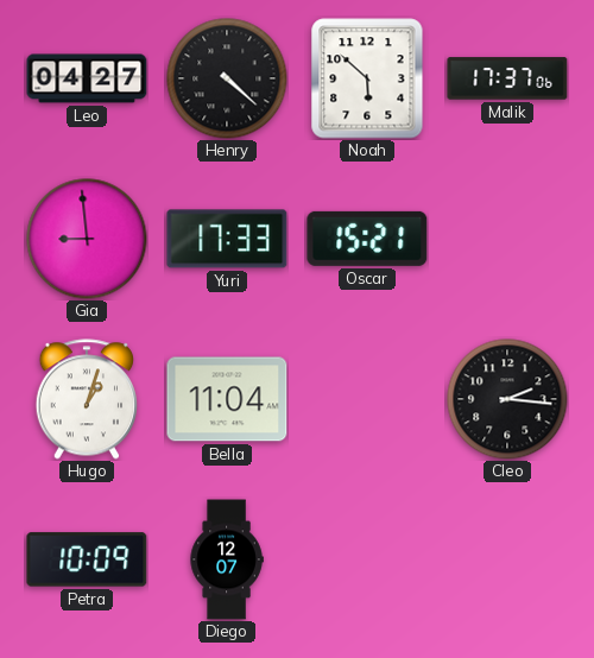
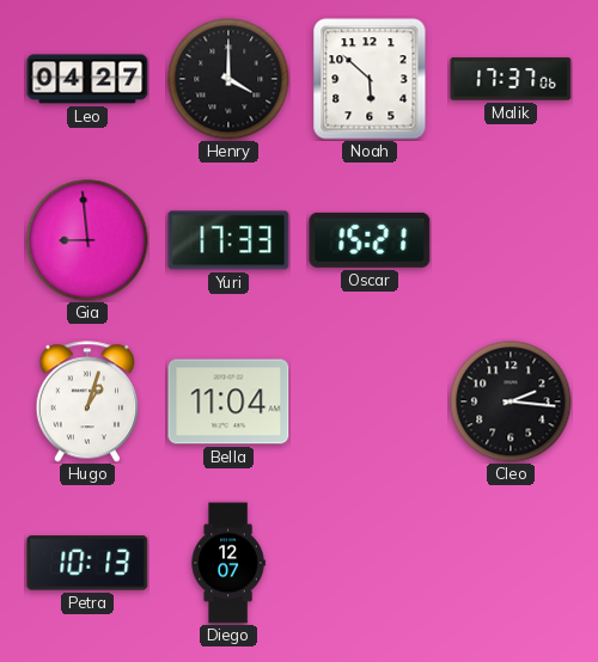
Henry: 4:22 -> 4:00 (228, 79)
Petra: 10:09 -> 10:13 (87, 563)
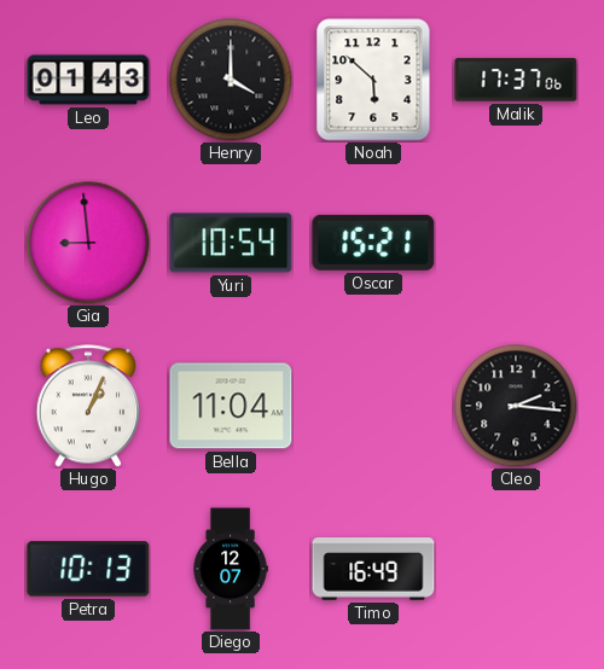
Leo: 04:27 -> 01:43 (88, 80)
Yuri: 17:33 -> 10:54 (231, 243)
Hugo: 1:03 -> 1:04 (87, 406)
Timo: none -> 16:49 (373, 569)
